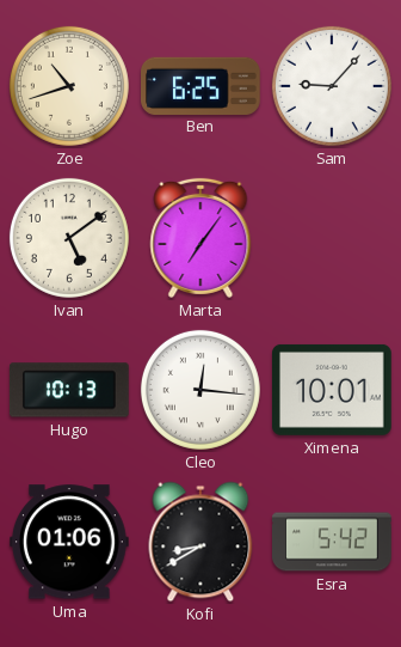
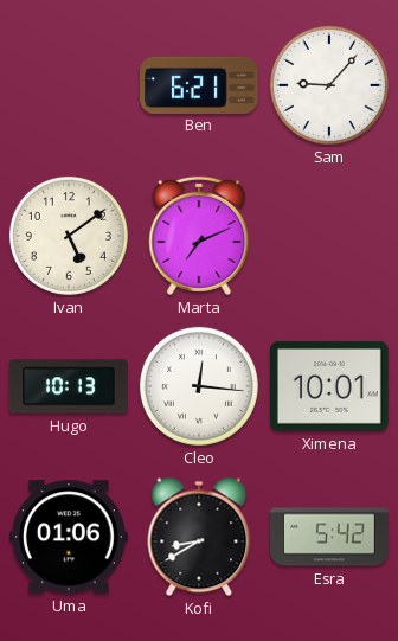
Zoe: 10:42 -> none (69, 86)
Ben: 6:25 -> 6:21 (200, 84)
Marta: 7:06 -> 7:11 (199, 236)
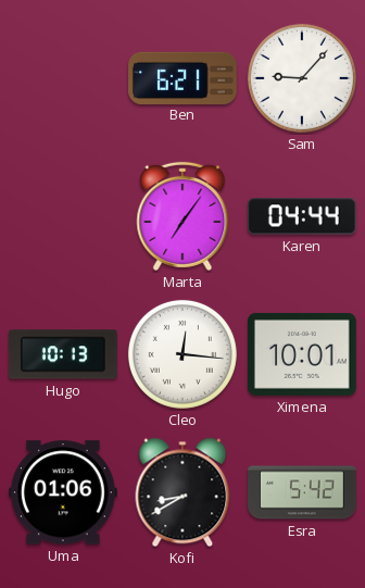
Ivan: 5:09 -> none (69, 236)
Marta: 7:11 -> 7:06 (182, 216)
Karen: none -> 04:44 (302, 216)
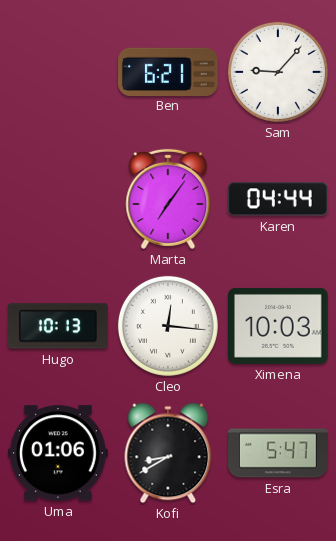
Ximena: 10:01 -> 10:03 (279, 326)
Esra: 5:42 -> 5:47 (279, 453)
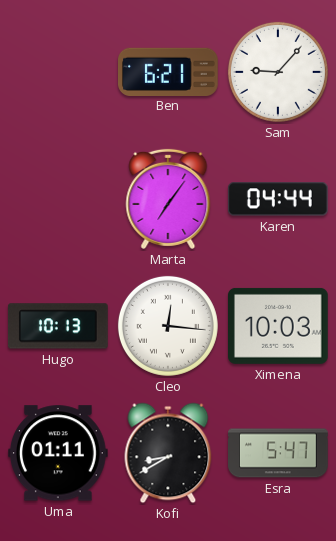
Uma: 01:06 -> 01:11 (58, 453)
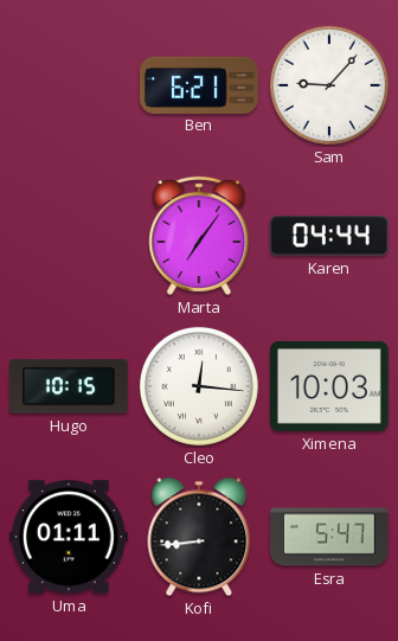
Hugo: 10:13 -> 10:15 (69, 386)
Kofi: 8:40 -> 8:44 (199, 537)
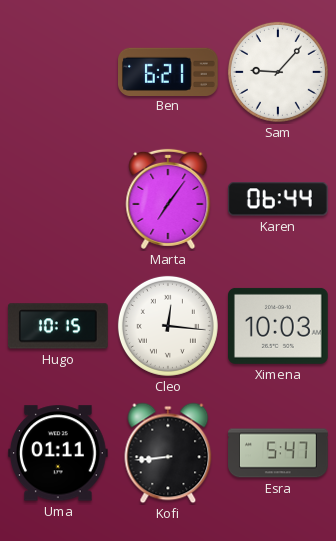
Karen: 04:44 -> 06:44 (278, 199)
